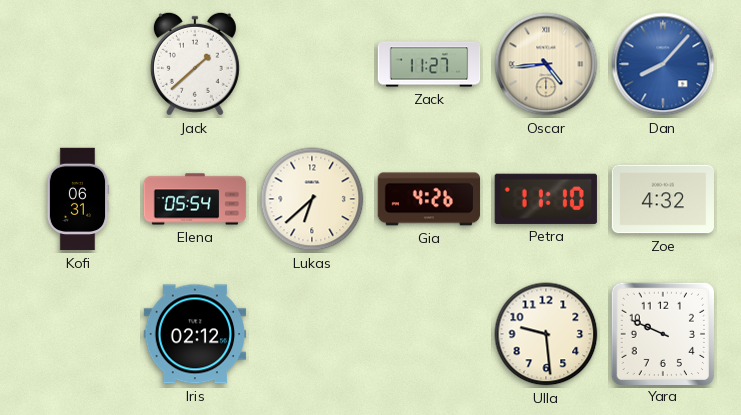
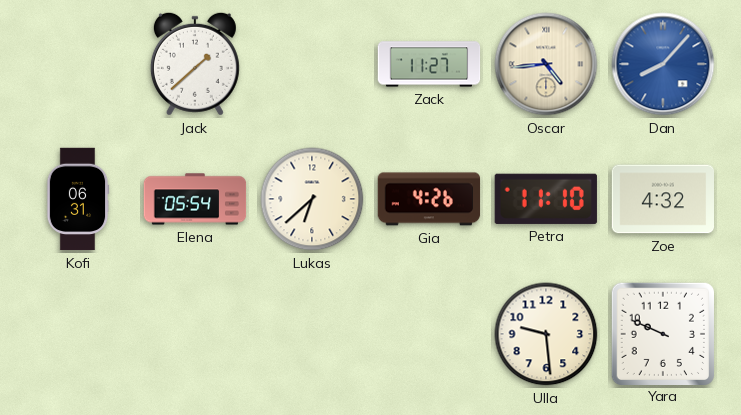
Iris: 02:12 -> none (195, 334)
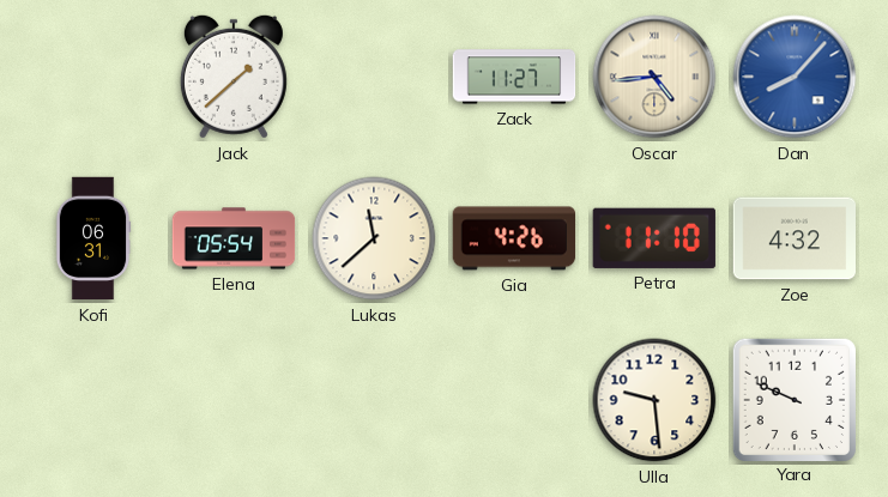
Lukas: 6:38 -> 11:38 (374, 238)
